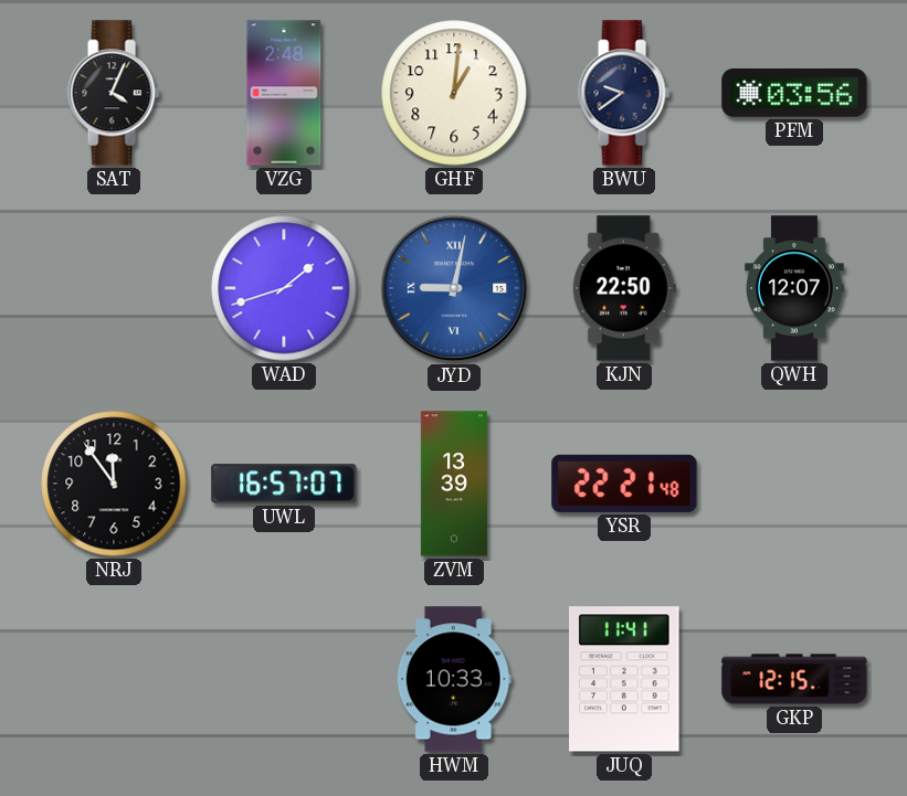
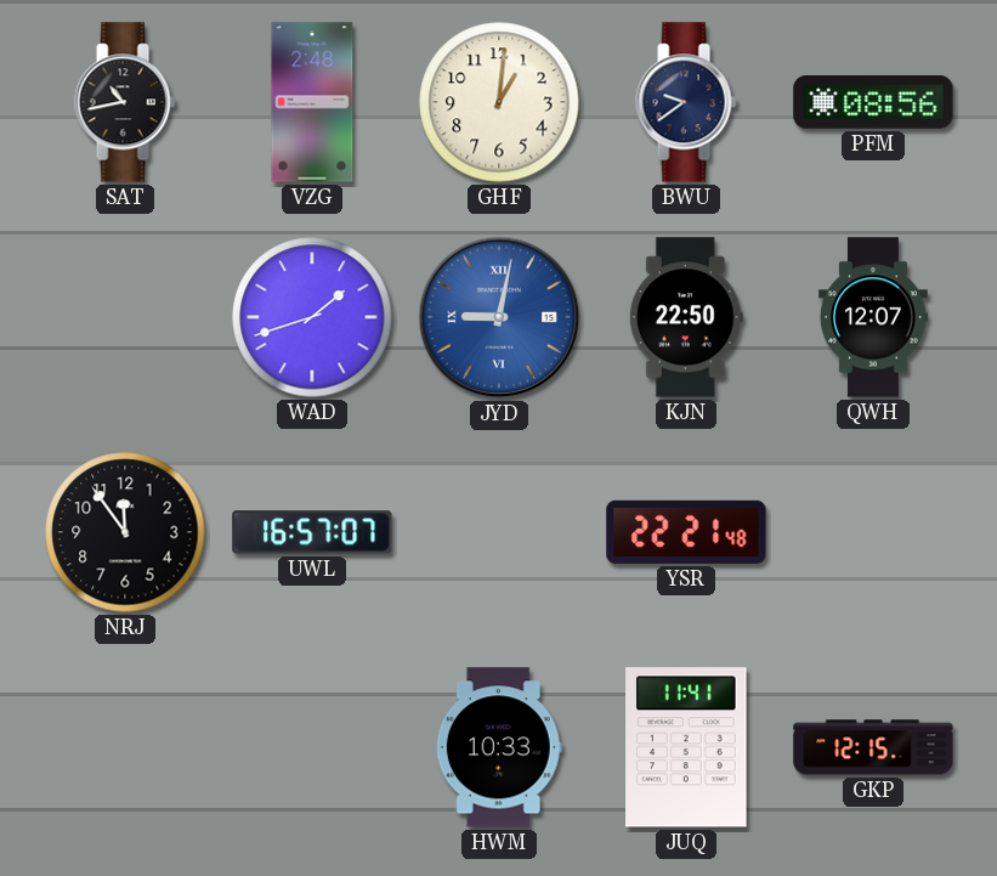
SAT: 4:04 -> 10:43 (125, 102)
PFM: 03:56 -> 08:56 (873, 103)
ZVM: 13:39 -> none (454, 484)
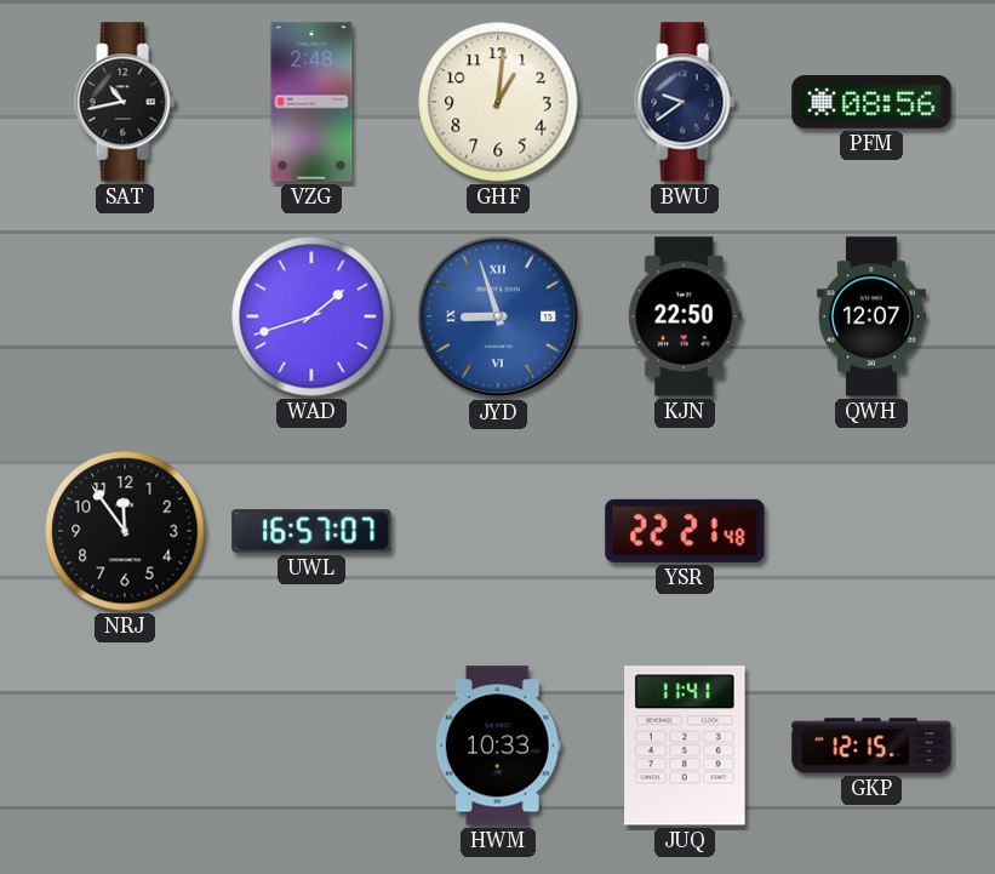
JYD: 9:02 -> 8:57 (498, 316)
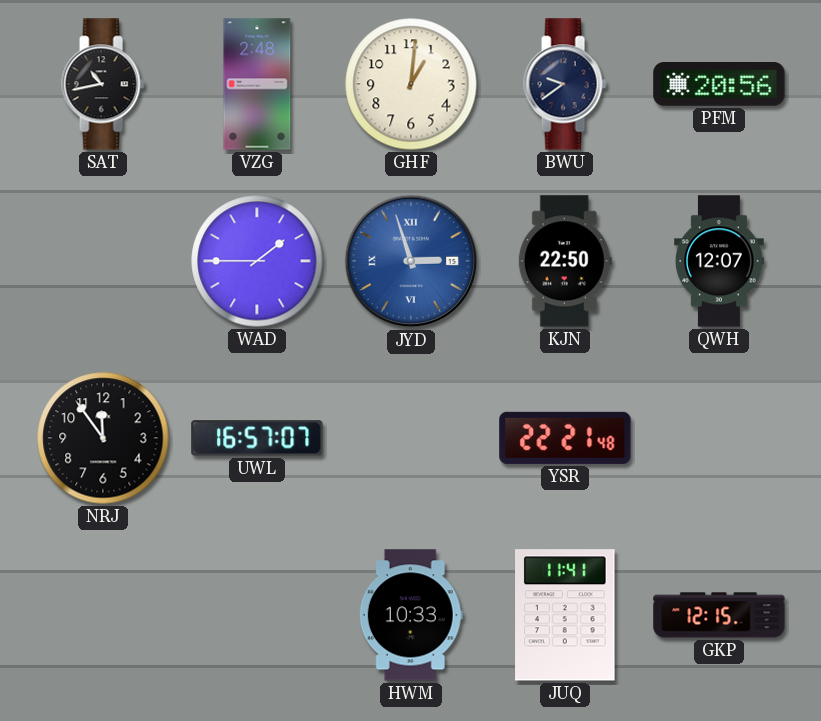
PFM: 08:56 -> 20:56 (719, 85)
WAD: 1:42 -> 1:45 (257, 261)
JYD: 8:57 -> 2:57 (411, 261)
